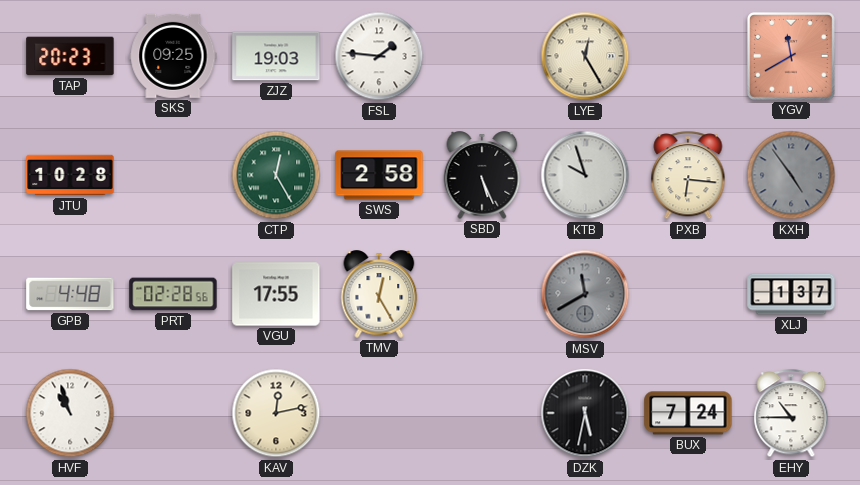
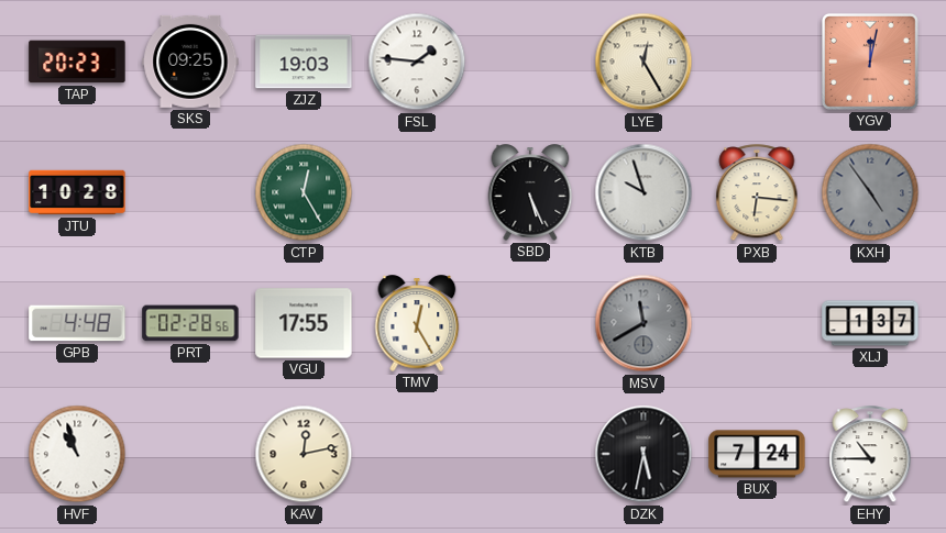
YGV: 11:40 -> 12:02 (870, 62)
SWS: 2:58 -> none (379, 175)
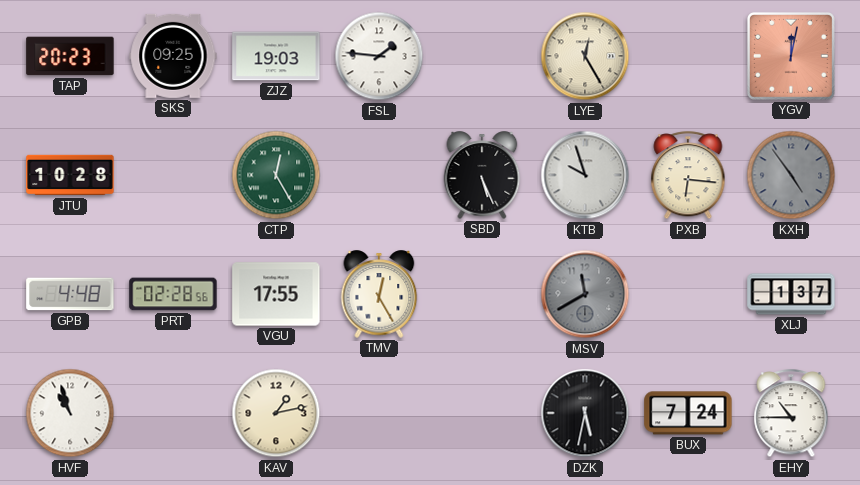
KAV: 12:13 -> 1:13 (276, 413)
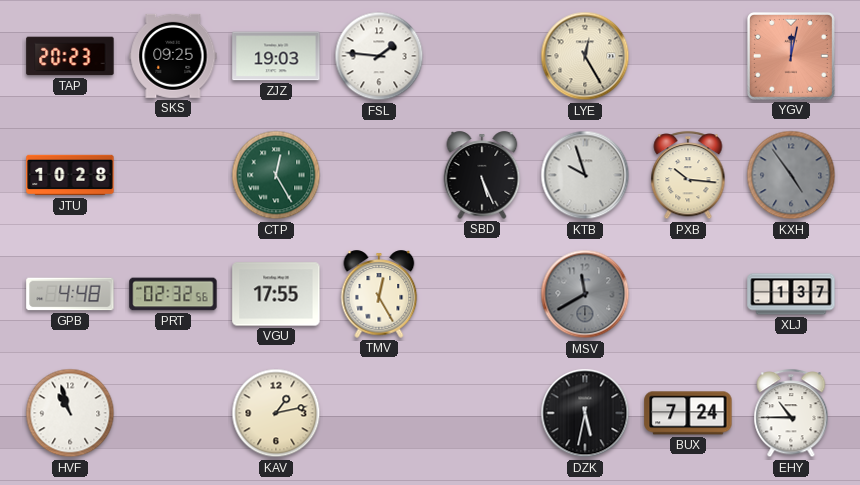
PXB: 6:16 -> 10:16 (688, 176)
PRT: 02:28 -> 02:32 (173, 294)
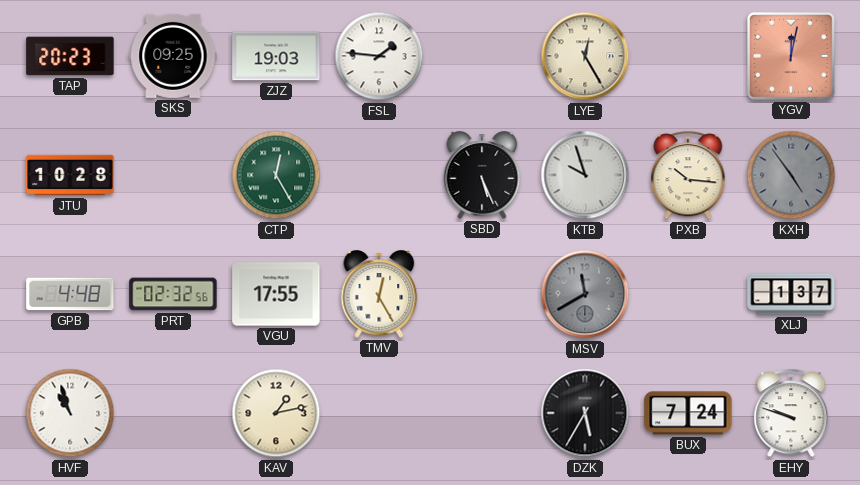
DZK: 5:32 -> 5:35 (585, 413)
EHY: 10:45 -> 9:48 (791, 414)
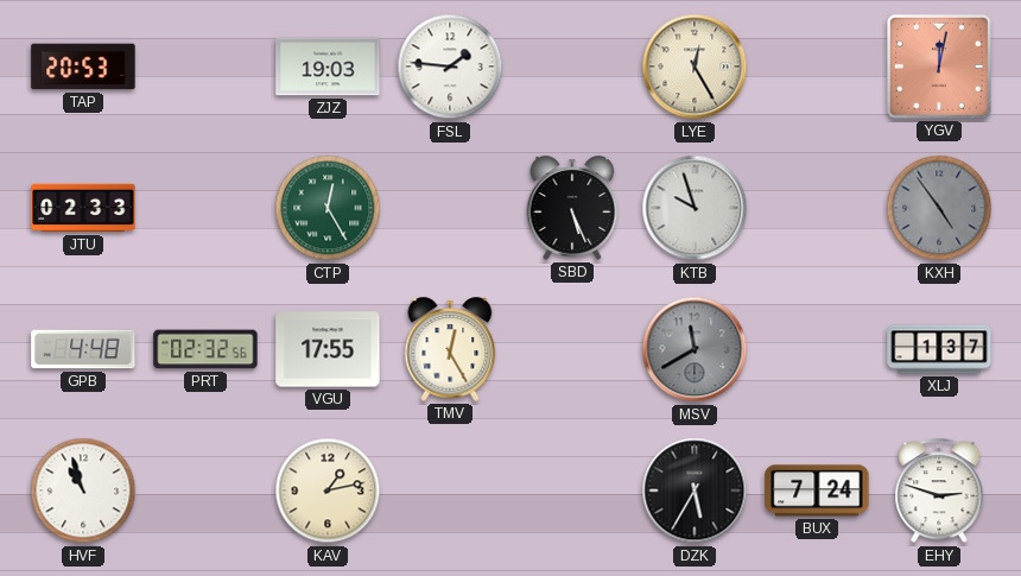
TAP: 20:23 -> 20:53 (83, 67)
SKS: 09:25 -> none (173, 56)
JTU: 10:28 -> 02:33 (83, 208)
PXB: 10:16 -> none (688, 176)
EHY: 9:48 -> 2:48 (939, 492)
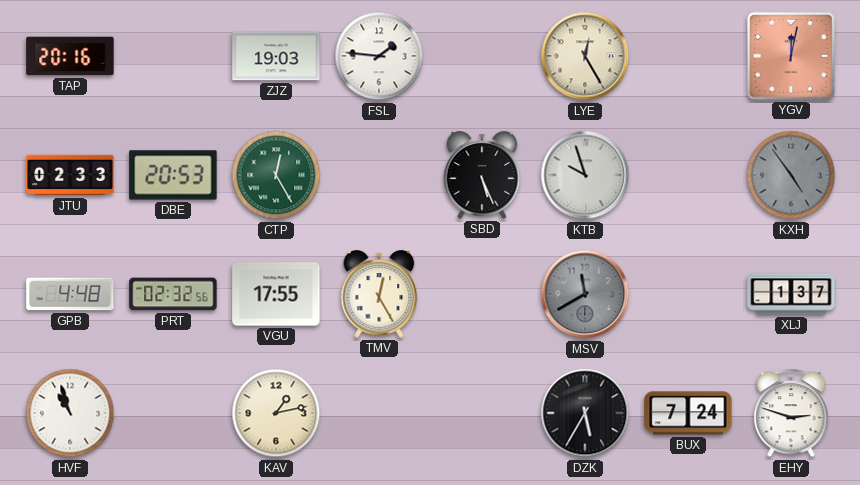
TAP: 20:53 -> 20:16 (70, 56)
DBE: none -> 20:53 (173, 175)
